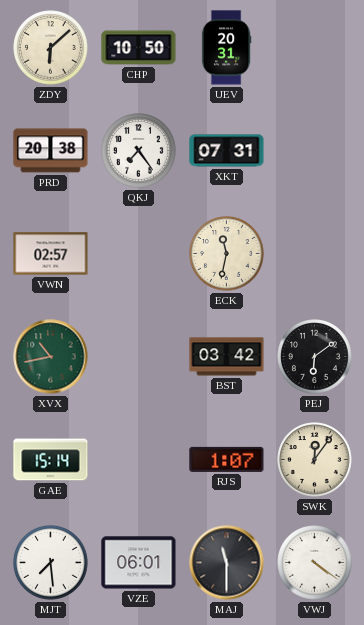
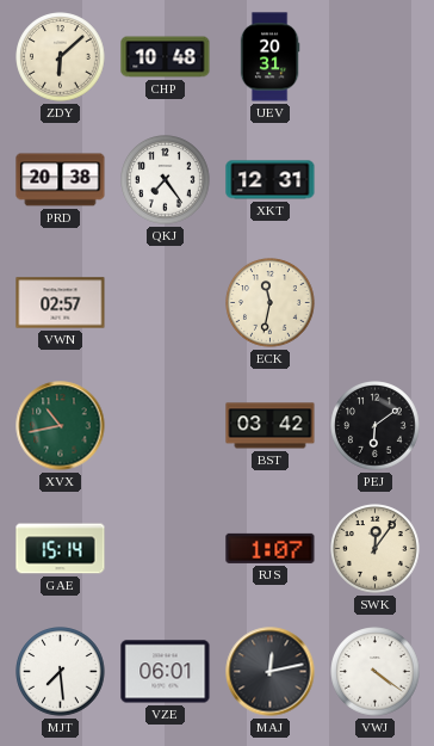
CHP: 10:50 -> 10:48 (166, 57)
XKT: 07:31 -> 12:31 (271, 180)
MAJ: 11:30 -> 12:13 (271, 672)
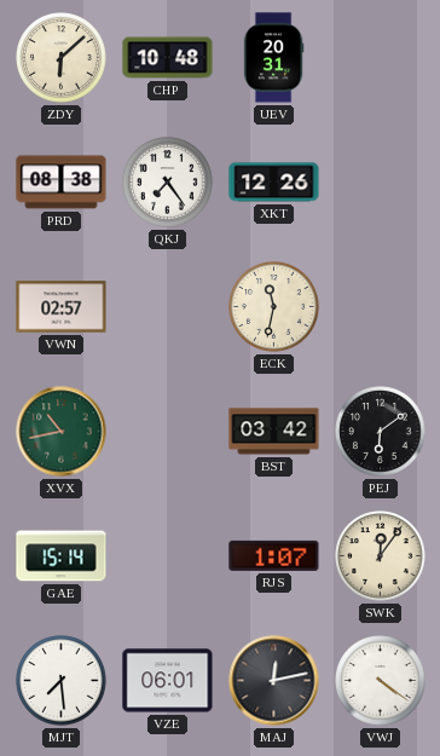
PRD: 20:38 -> 08:38 (62, 183)
XKT: 12:31 -> 12:26 (274, 183)
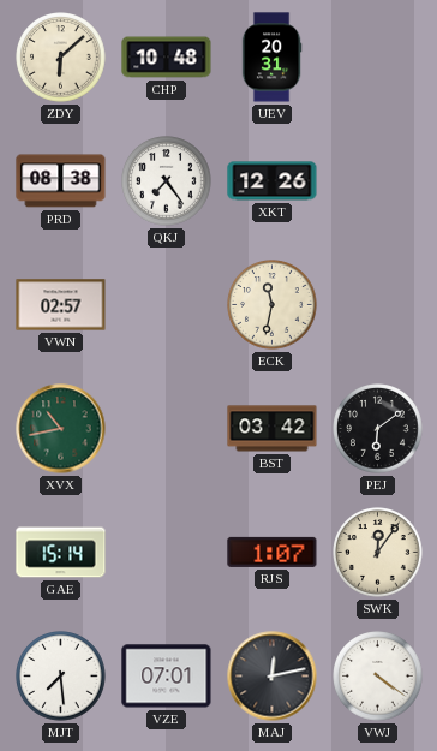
VZE: 06:01 -> 07:01 (167, 677)
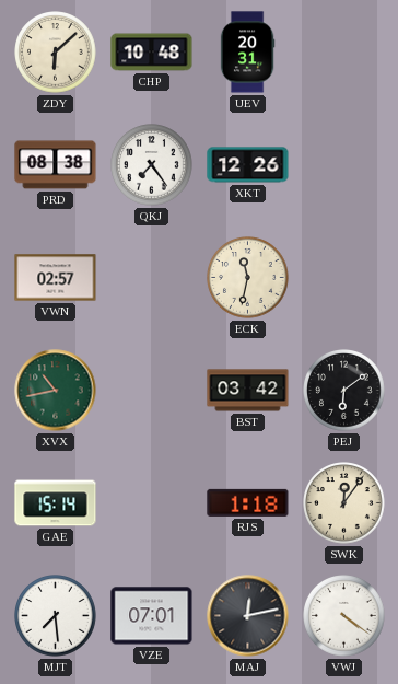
RJS: 1:07 -> 1:18 (248, 502)
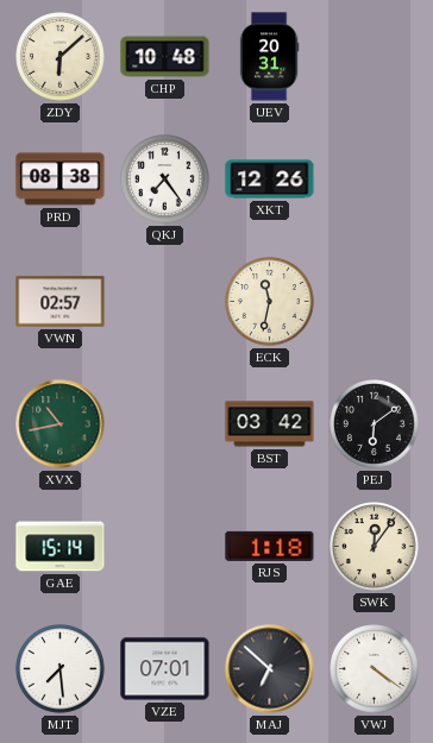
MAJ: 12:13 -> 6:52 (270, 669)
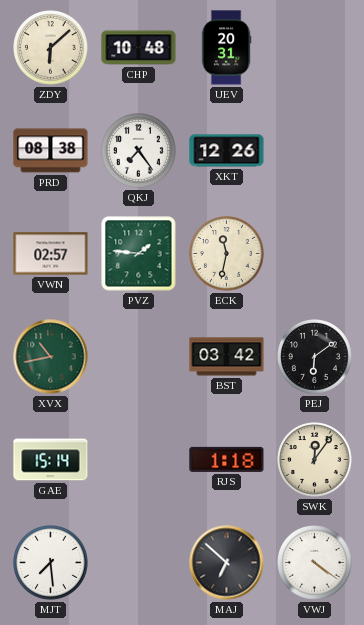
PVZ: none -> 1:46 (139, 254)
VZE: 07:01 -> none (165, 669)
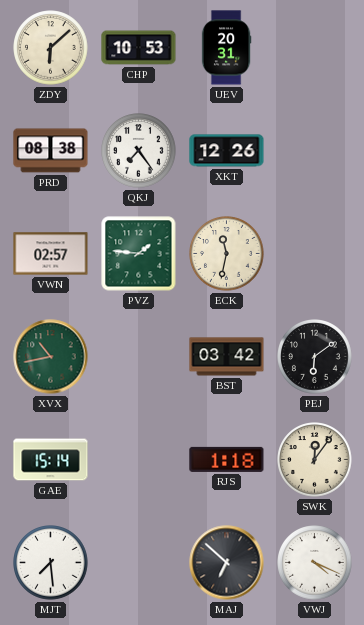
CHP: 10:48 -> 10:53 (139, 48)
VWJ: 4:21 -> 4:19 (315, 563)
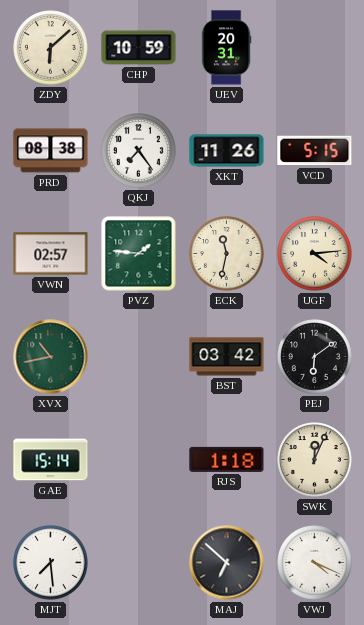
CHP: 10:53 -> 10:59 (139, 48)
XKT: 12:26 -> 11:26 (227, 151)
VCD: none -> 5:15 (315, 151)
UGF: none -> 4:14 (315, 254)
SWK: 12:06 -> 12:04 (315, 460)
